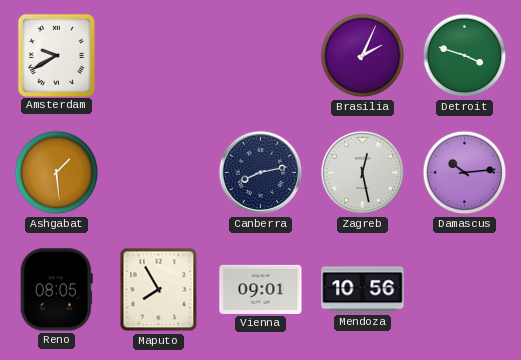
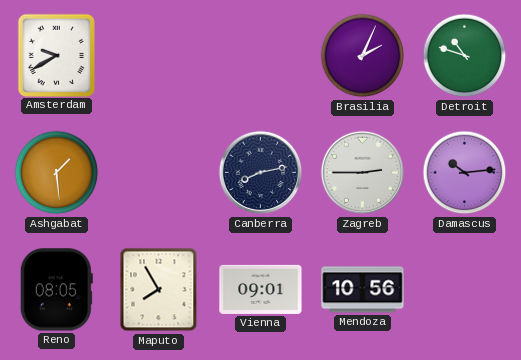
Detroit: 3:48 -> 10:48 (465, 56)
Zagreb: 12:28 -> 2:45 (363, 173)
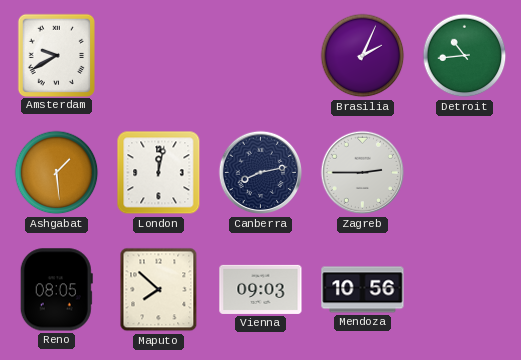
Detroit: 10:48 -> 10:44 (465, 56)
London: none -> 12:02 (159, 173)
Damascus: 10:14 -> none (465, 173)
Maputo: 7:55 -> 7:52 (159, 290)
Vienna: 09:01 -> 09:03 (261, 289)
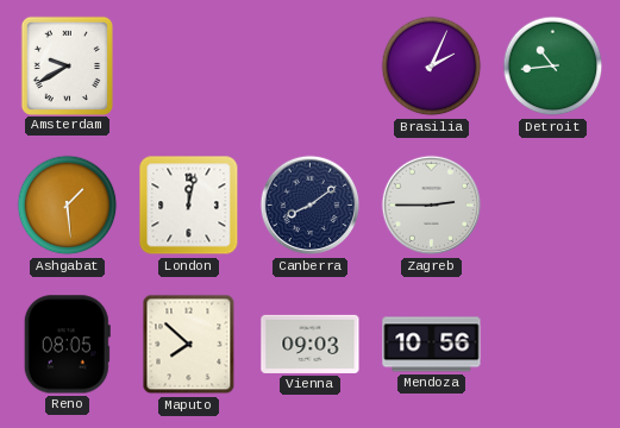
Canberra: 8:13 -> 8:09 (311, 206)
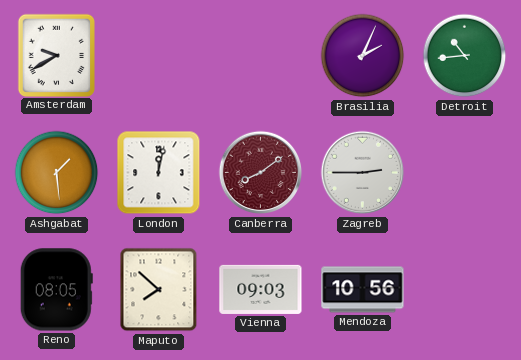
Canberra dial: navy -> burgundy (261, 173)
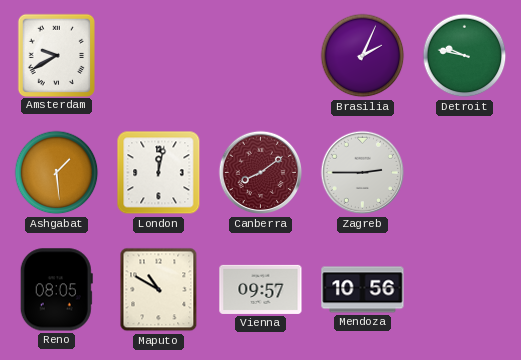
Detroit: 10:44 -> 9:47 (465, 56)
Maputo: 7:52 -> 10:50 (159, 290)
Vienna: 09:03 -> 09:57 (261, 289)
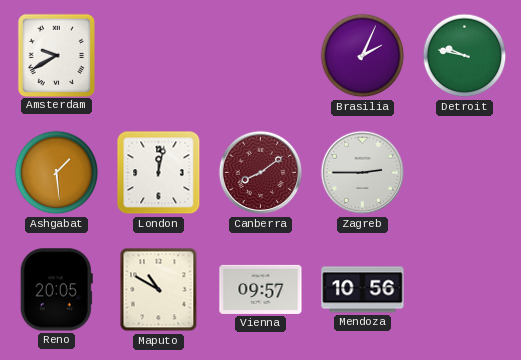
Reno: 08:05 -> 20:05 (56, 290)
